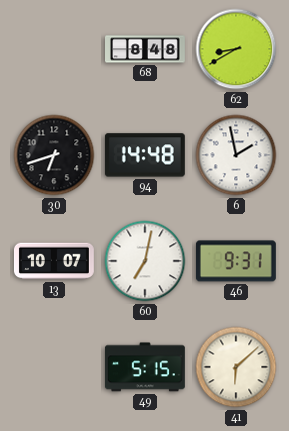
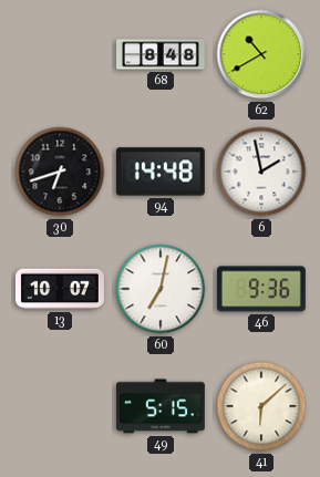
62: 8:40 -> 10:40 (261, 54)
46: 9:31 -> 9:36 (261, 289)
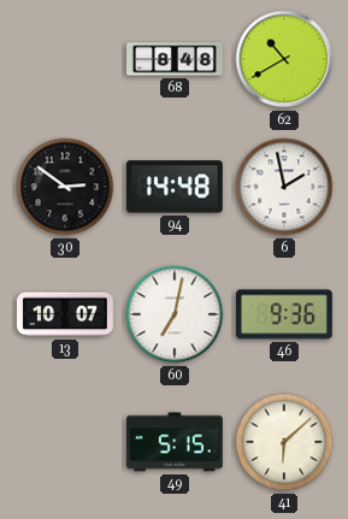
30: 6:42 -> 2:51 (65, 187)
